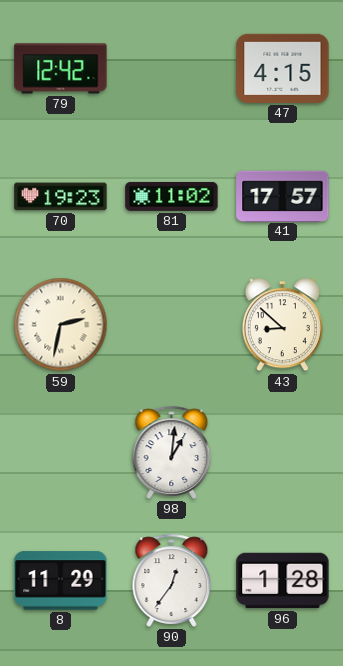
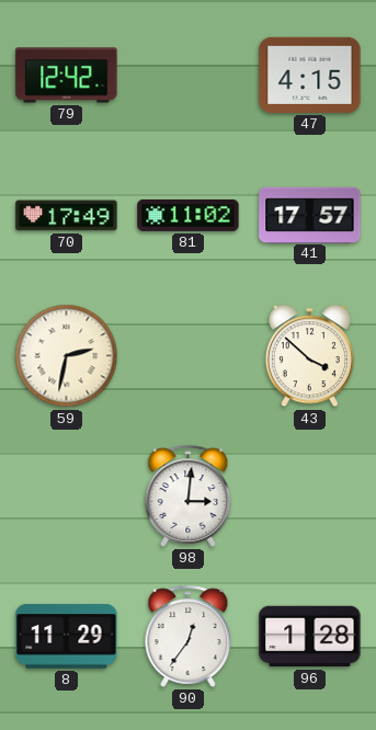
70: 19:23 -> 17:49 (67, 216)
43: 8:52 -> 3:52 (309, 356)
98: 1:01 -> 3:01 (189, 495)
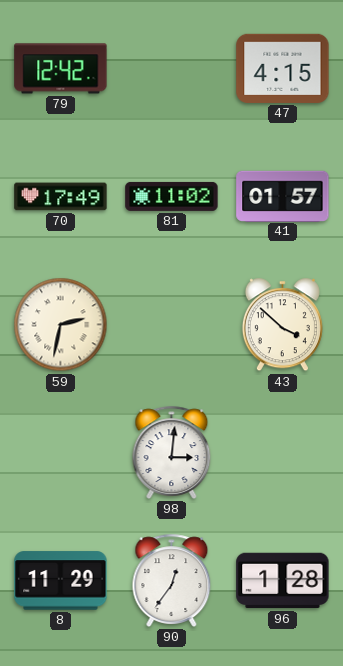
41: 17:57 -> 01:57 (283, 196)
